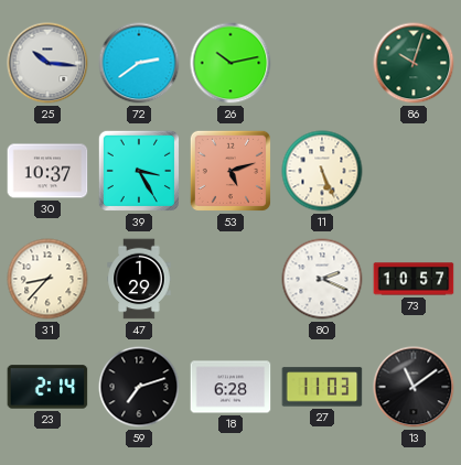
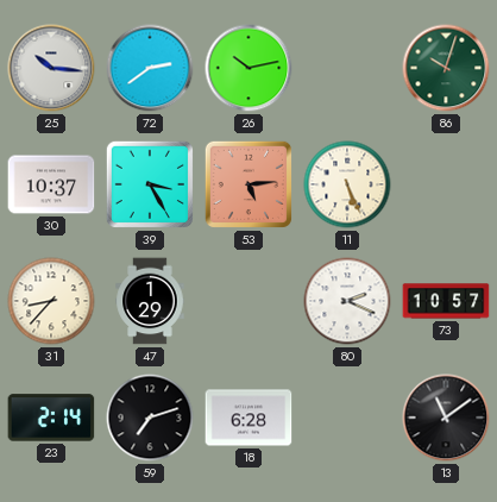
53: 5:12 -> 5:14 (248, 184)
27: 11:03 -> none (322, 387)
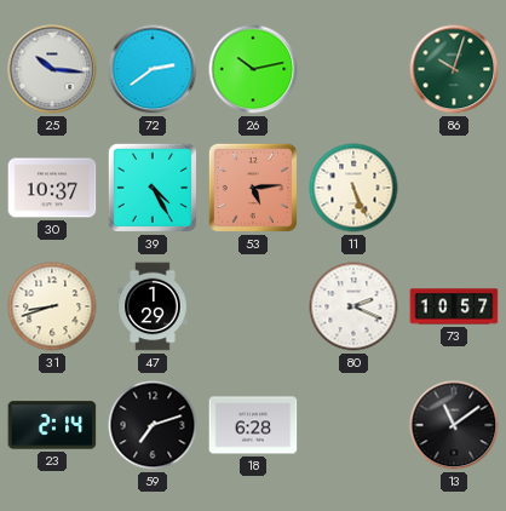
39: 3:25 -> 4:25 (153, 188)
31: 8:37 -> 8:42 (52, 306)
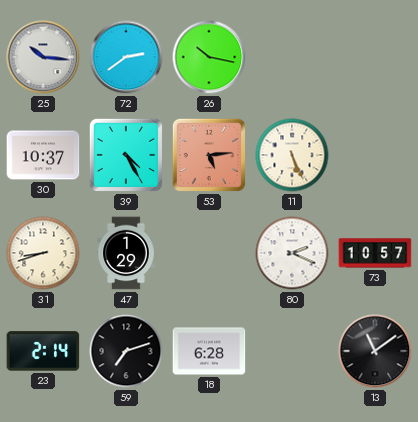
26: 10:13 -> 10:17 (209, 57)
86: 10:03 -> none (454, 69)
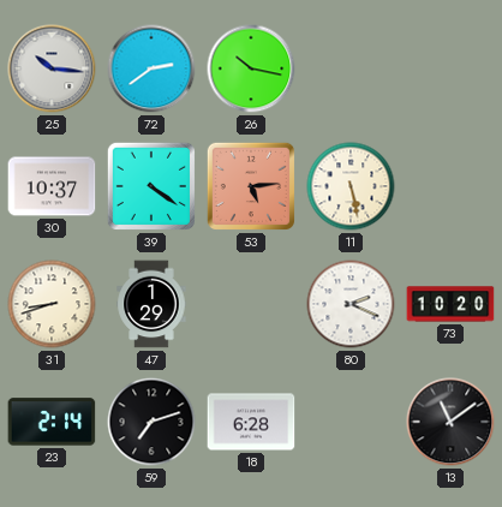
39: 4:25 -> 4:21 (151, 186)
11: 5:26 -> 5:28 (351, 186)
73: 10:57 -> 10:20 (450, 304)
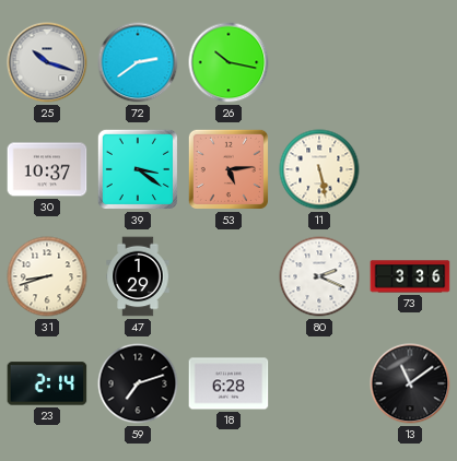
25: 10:16 -> 10:18 (47, 62)
39: 4:21 -> 3:21 (138, 169)
73: 10:20 -> 3:36 (410, 276)
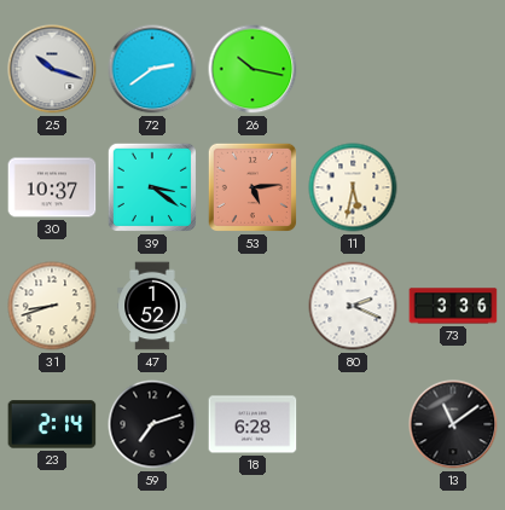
11: 5:28 -> 5:32 (353, 187)
47: 1:29 -> 1:52 (152, 306)
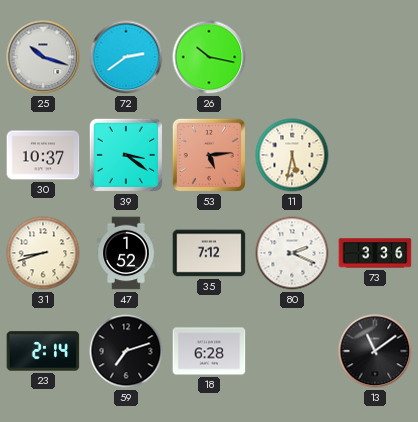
35: none -> 7:12 (209, 253)
